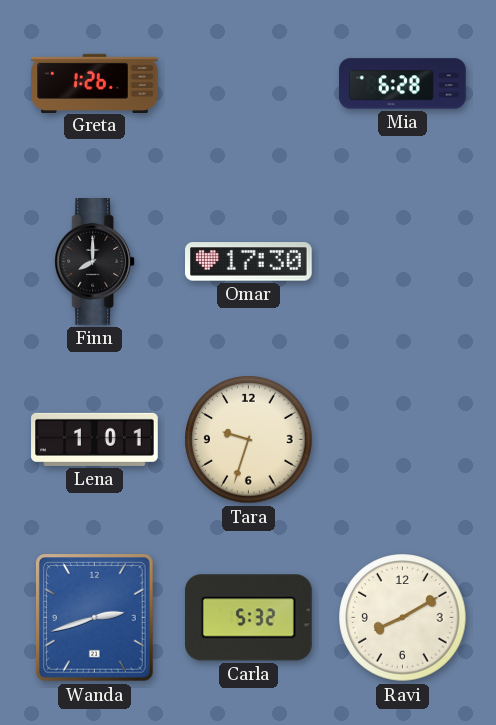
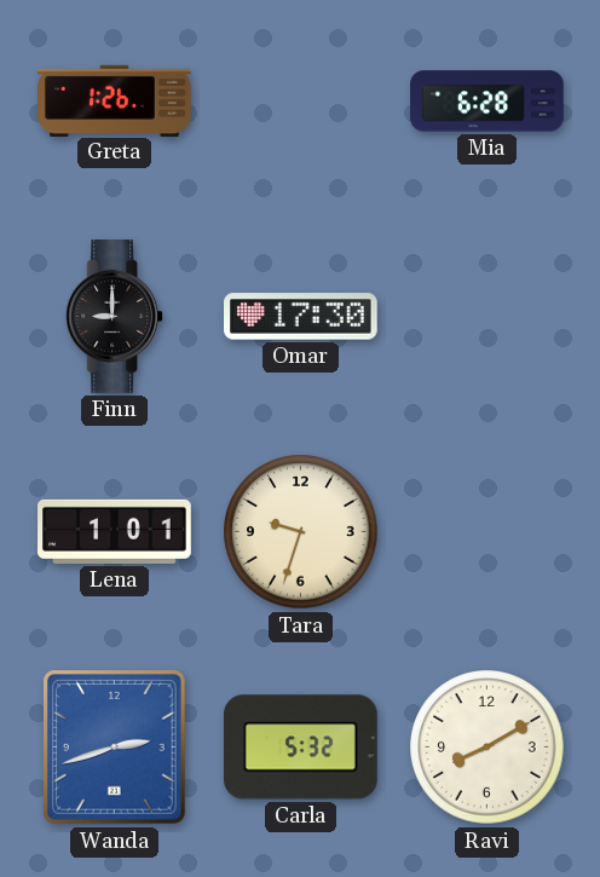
Finn: 8:00 -> 9:00 (115, 317)
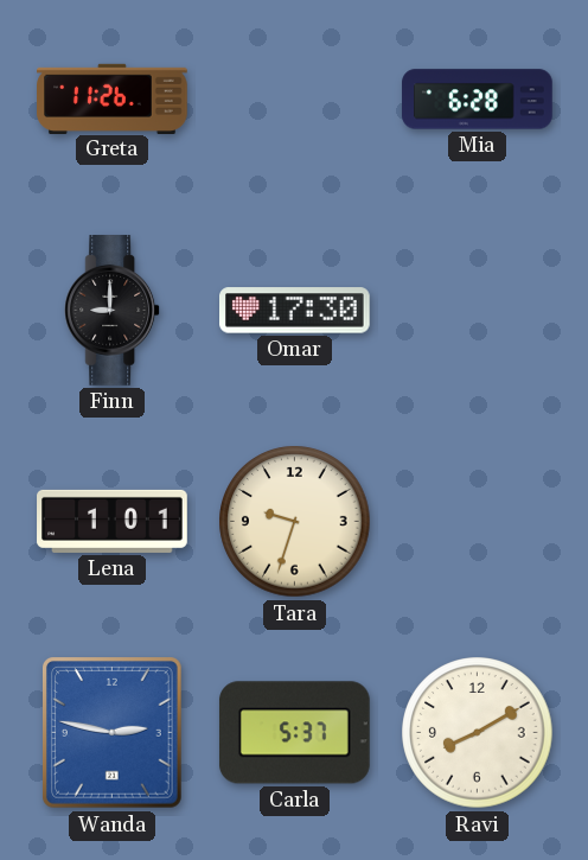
Greta: 1:26 -> 11:26 (113, 98)
Wanda: 2:42 -> 2:47 (113, 733)
Carla: 5:32 -> 5:37 (295, 733)
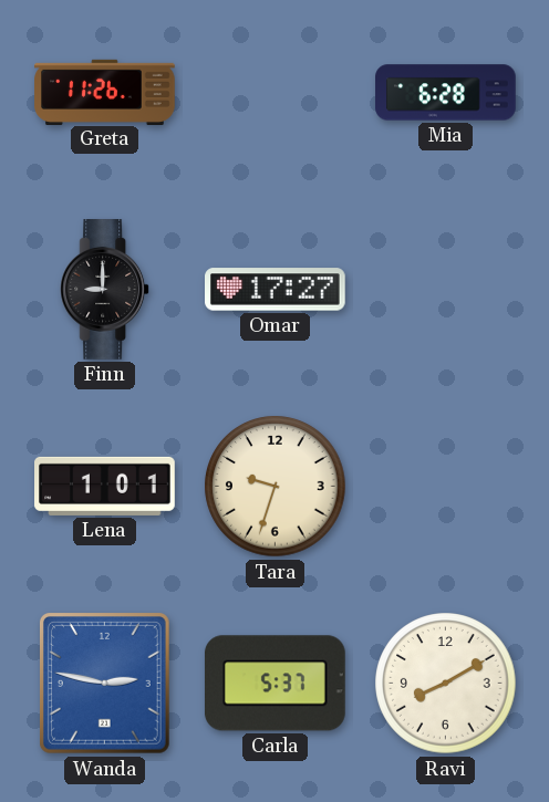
Omar: 17:30 -> 17:27 (276, 290)
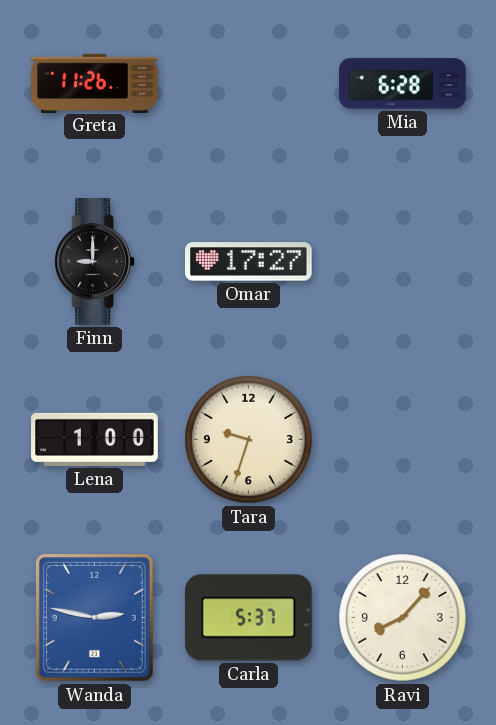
Lena: 1:01 -> 1:00 (95, 439)
Ravi: 8:10 -> 8:07 (403, 618)
